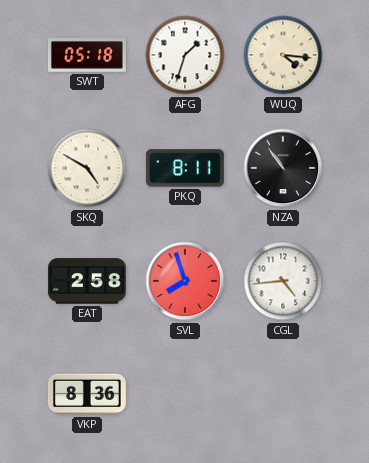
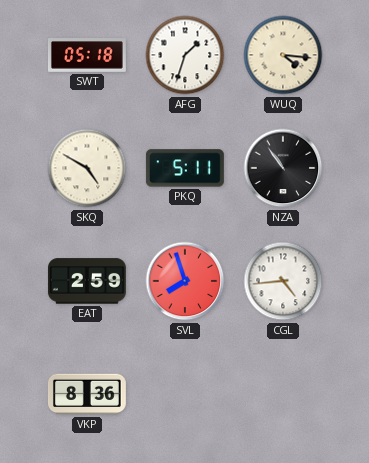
PKQ: 8:11 -> 5:11 (185, 168)
EAT: 2:58 -> 2:59 (87, 281)
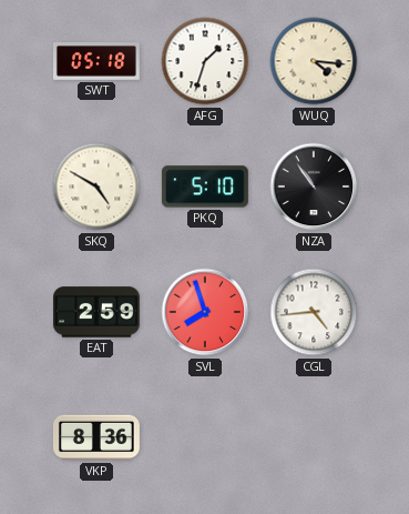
PKQ: 5:11 -> 5:10 (205, 187)
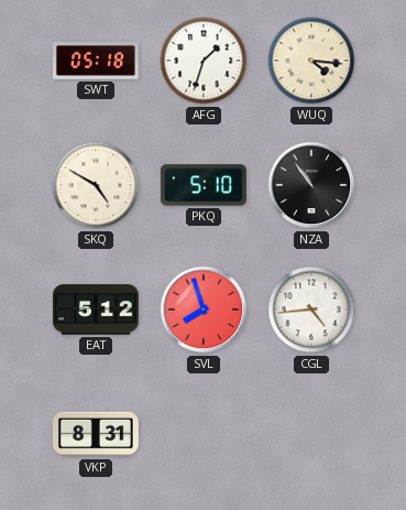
EAT: 2:59 -> 5:12 (96, 310)
VKP: 8:36 -> 8:31 (96, 434)
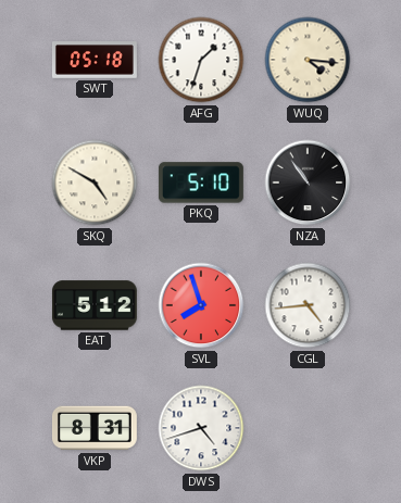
DWS: none -> 4:42 (201, 428)
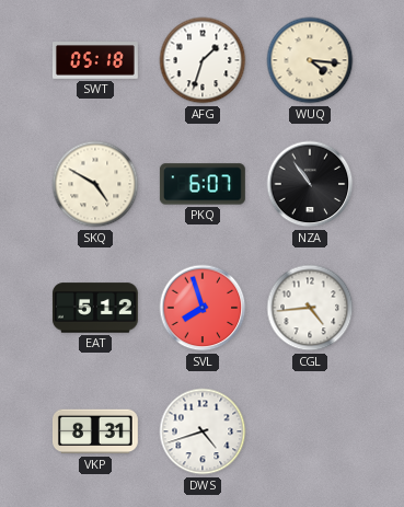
PKQ: 5:10 -> 6:07 (203, 184)
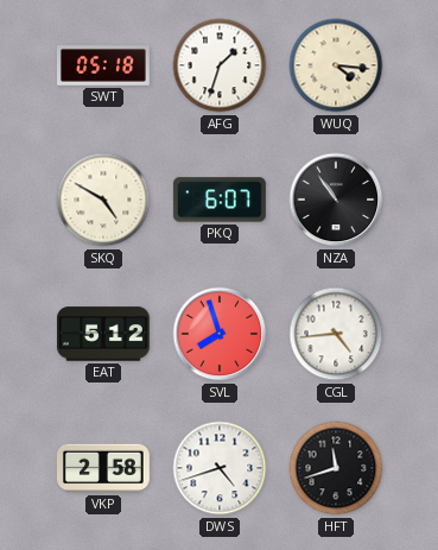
VKP: 8:31 -> 2:58 (103, 468)
HFT: none -> 11:42 (336, 468)
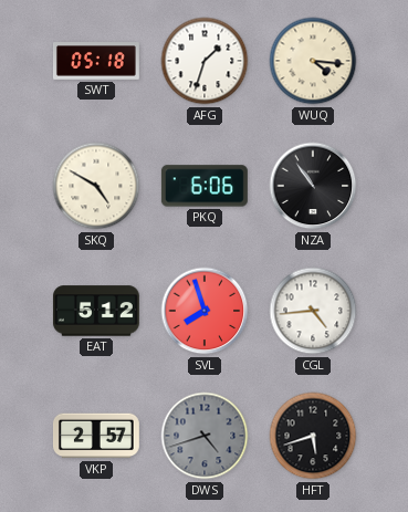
PKQ: 6:07 -> 6:06 (205, 186)
VKP: 2:58 -> 2:57 (96, 436)
DWS dial: white -> grey (205, 436)
HFT: 11:42 -> 5:42 (313, 436)
